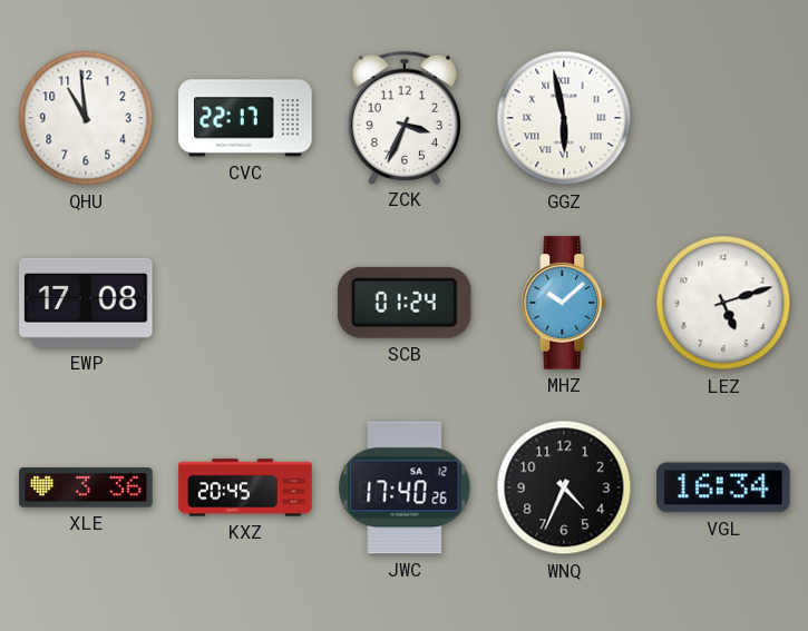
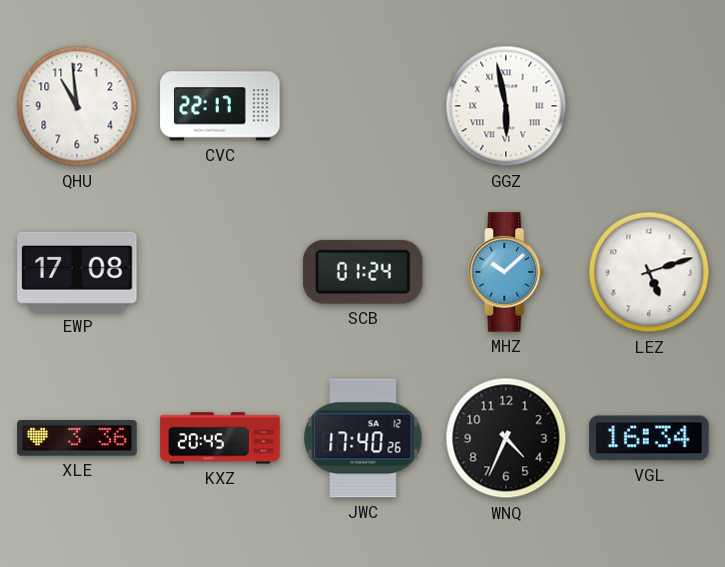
ZCK: 3:34 -> none (405, 117)
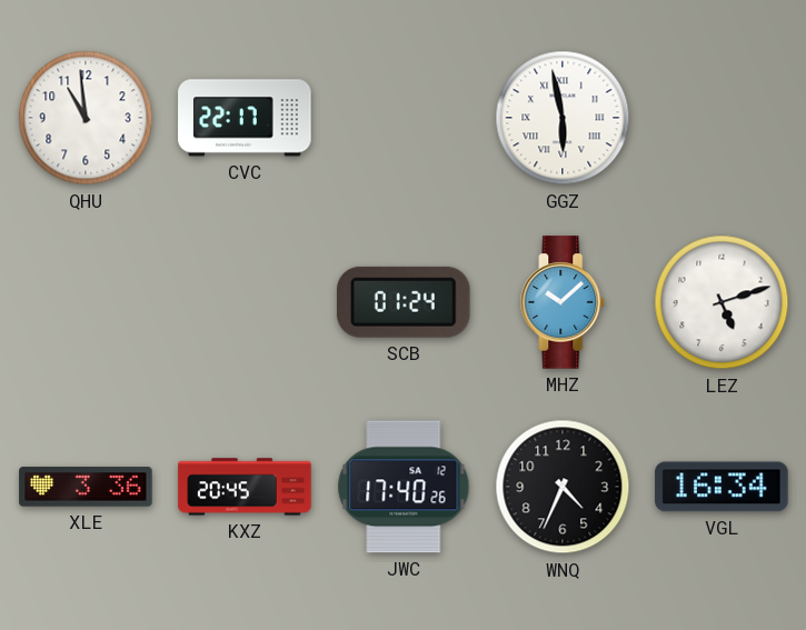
EWP: 17:08 -> none (77, 272)
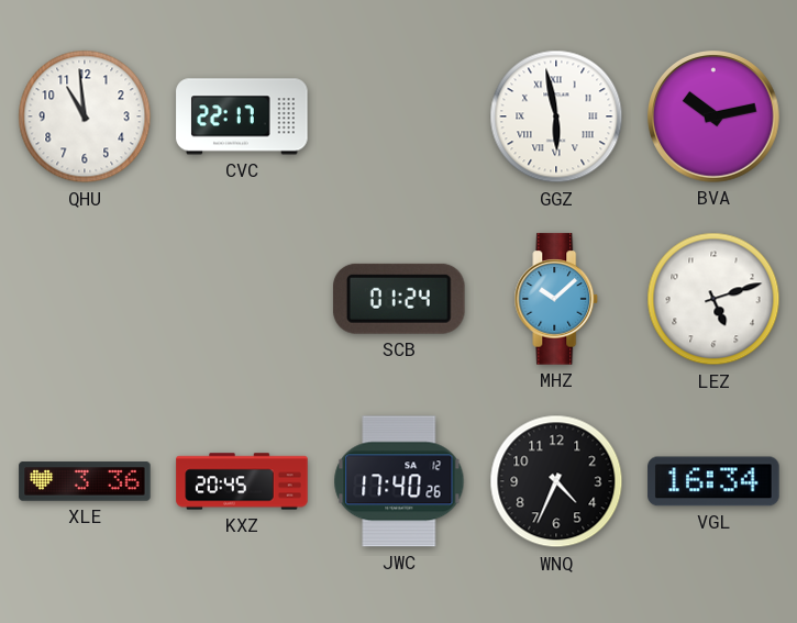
BVA: none -> 10:13 (715, 118)
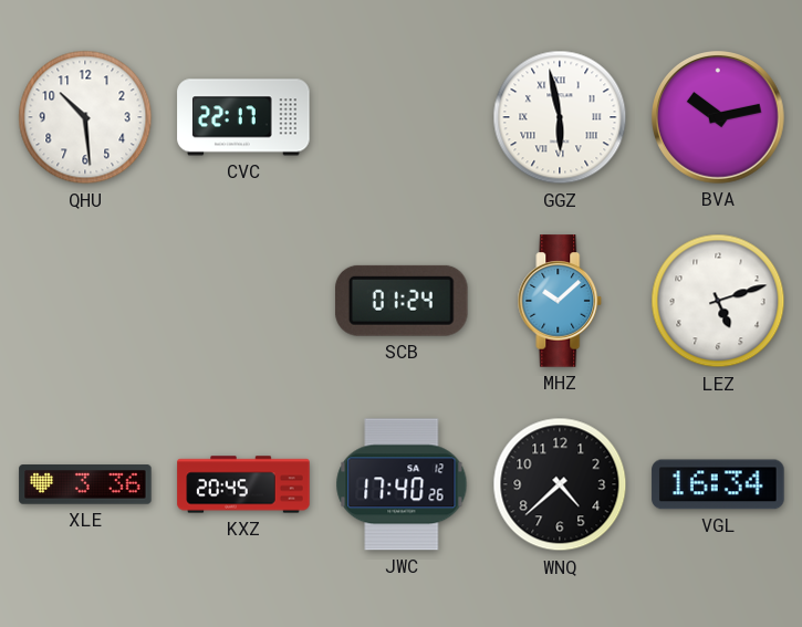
QHU: 10:59 -> 10:29 (85, 117)
WNQ: 4:34 -> 4:38 (560, 484)
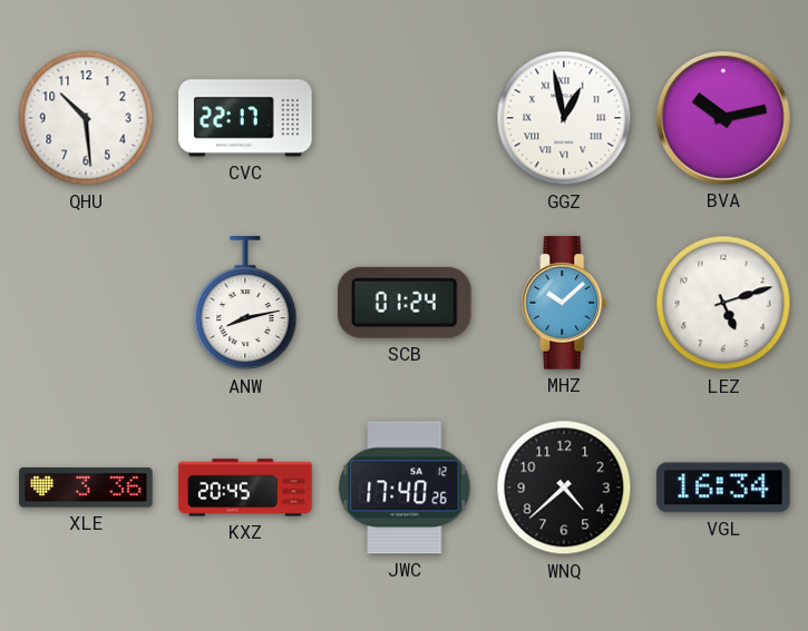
GGZ: 5:58 -> 12:58 (564, 118)
ANW: none -> 8:13 (245, 304)
